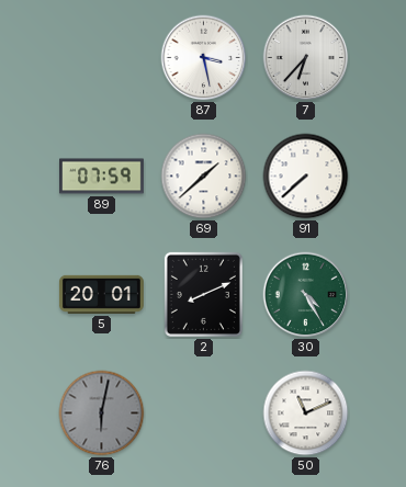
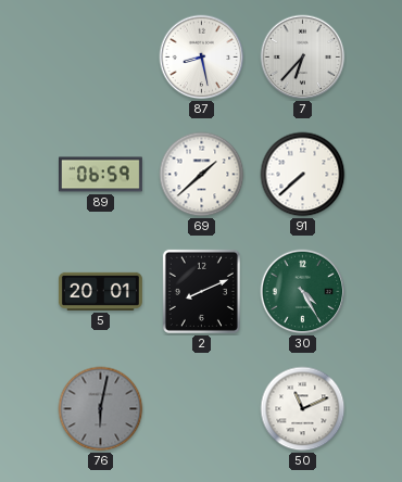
87: 3:28 -> 8:28 (202, 58)
89: 07:59 -> 06:59 (101, 175)
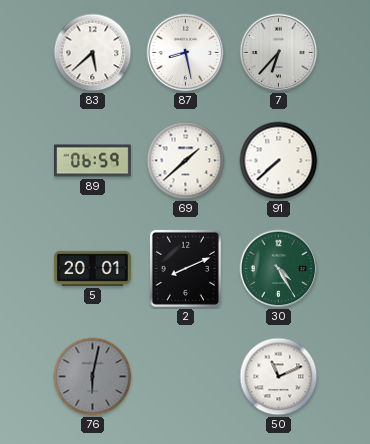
83: none -> 5:38 (93, 53)
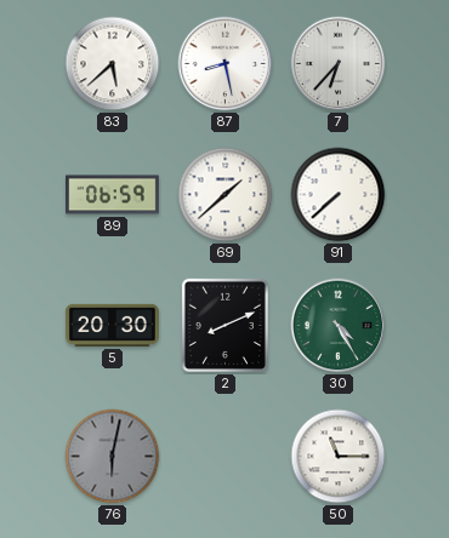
5: 20:01 -> 20:30 (112, 325)
50: 11:11 -> 11:15 (339, 457)
